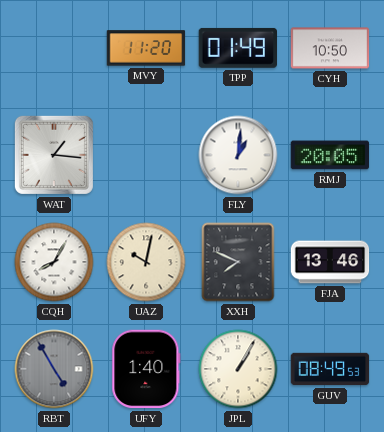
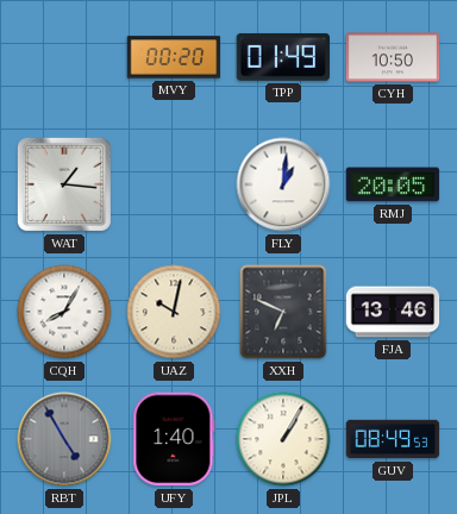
MVY: 11:20 -> 00:20 (174, 57)
XXH: 7:49 -> 6:49 (283, 312)
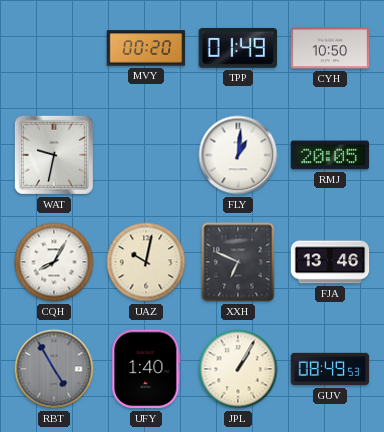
WAT: 1:16 -> 9:32 (54, 155)
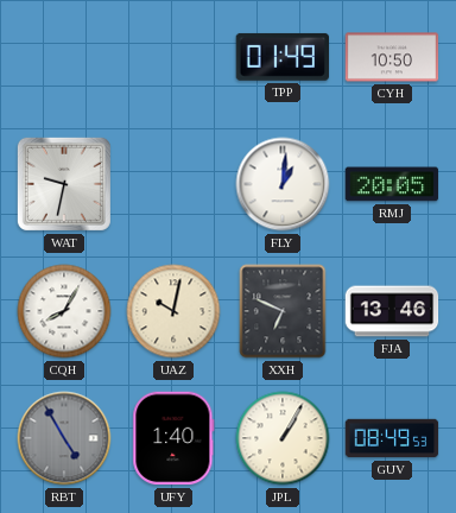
MVY: 00:20 -> none (146, 48)
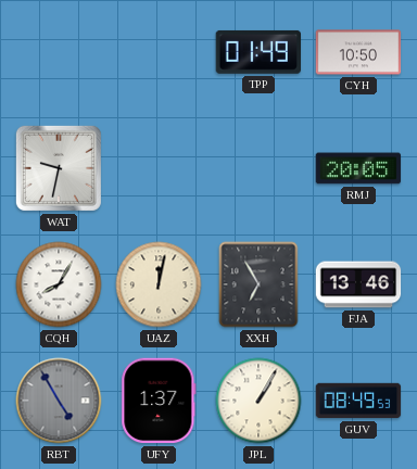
FLY: 1:01 -> none (283, 184)
UAZ: 10:02 -> 12:02 (159, 284)
XXH: 6:49 -> 6:55 (258, 284)
UFY: 1:40 -> 1:37 (159, 401)
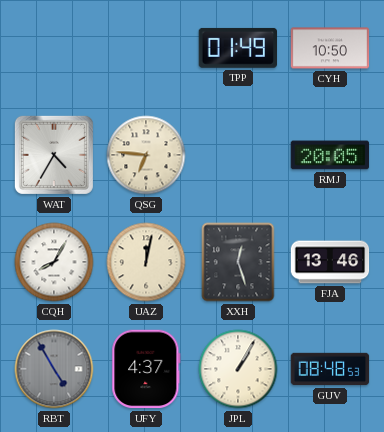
WAT: 9:32 -> 4:35 (54, 155)
QSG: none -> 6:46 (146, 155)
XXH: 6:55 -> 12:27 (238, 262)
UFY: 1:37 -> 4:37 (146, 369)
GUV: 08:49 -> 08:48 (330, 369)
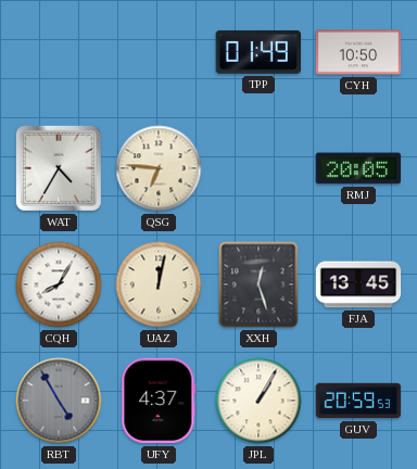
FJA: 13:46 -> 13:45 (358, 284)
GUV: 08:48 -> 20:59 (358, 401)
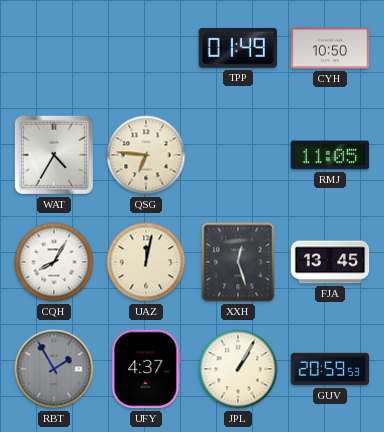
RMJ: 20:05 -> 11:05 (330, 155)
RBT: 4:55 -> 1:55 (54, 369)
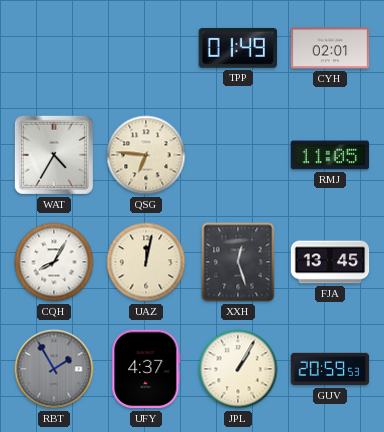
CYH: 10:50 -> 02:01 (330, 48)
